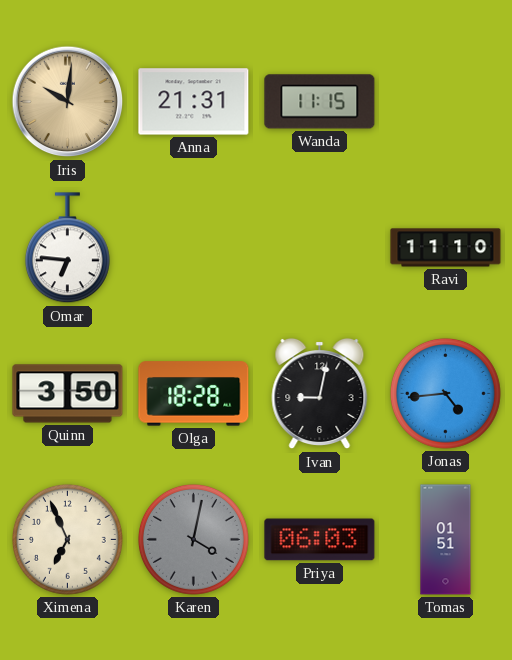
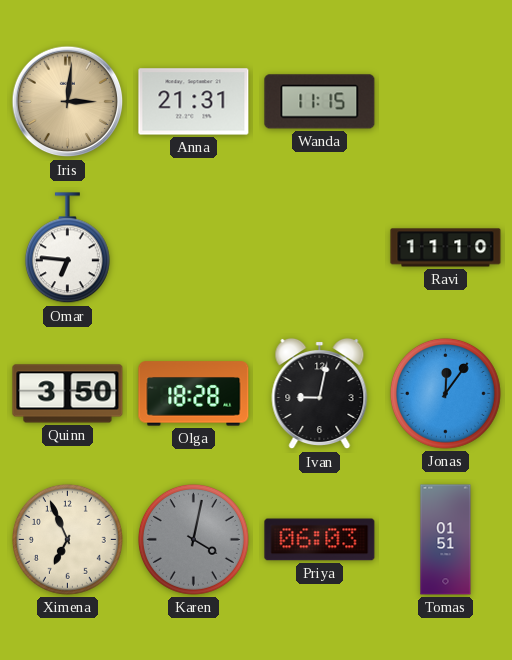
Iris: 10:01 -> 3:01 (68, 102)
Jonas: 4:44 -> 12:06 (445, 393)
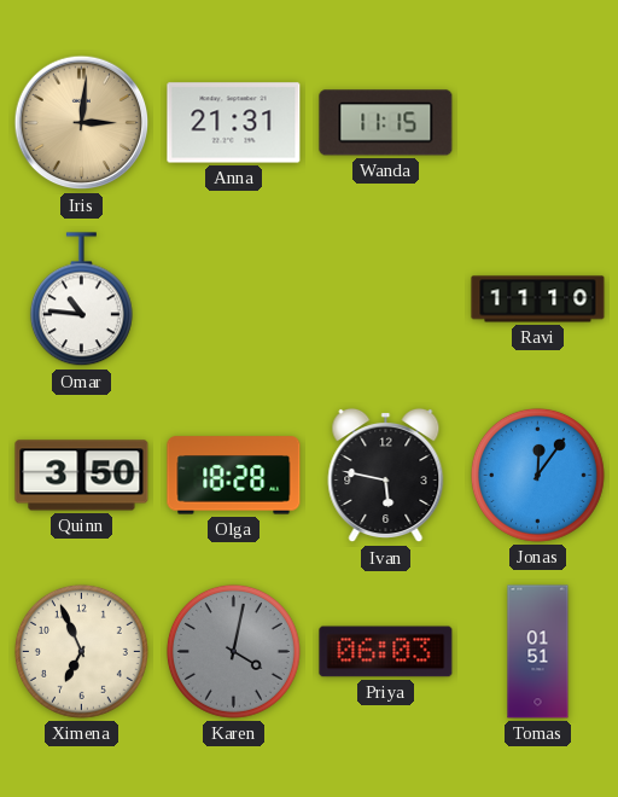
Omar: 6:46 -> 10:46 (81, 299)
Ivan: 9:02 -> 5:47 (386, 476)
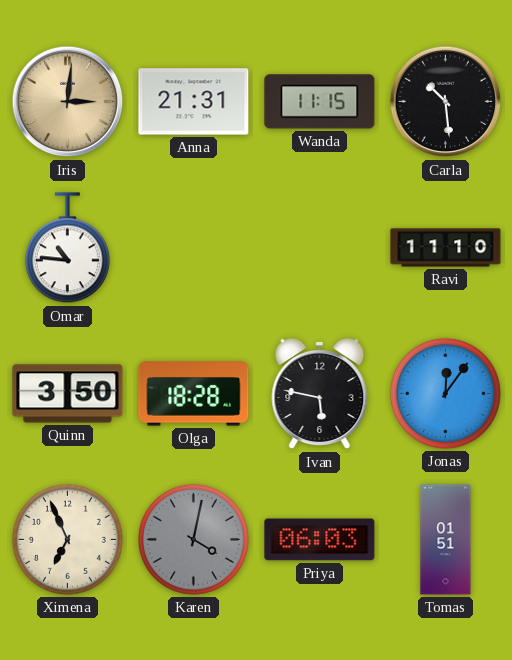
Carla: none -> 10:29 (446, 102)
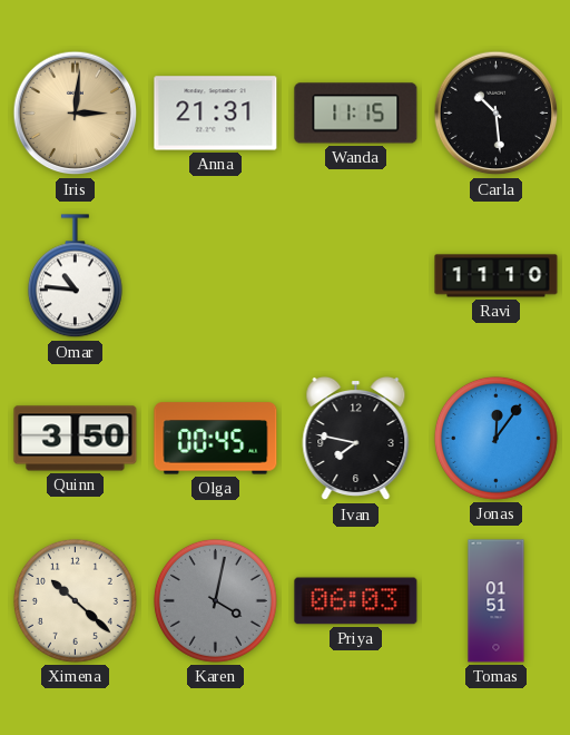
Olga: 18:28 -> 00:45 (216, 439)
Ivan: 5:47 -> 7:47 (356, 439)
Ximena: 6:56 -> 10:22 (75, 600)
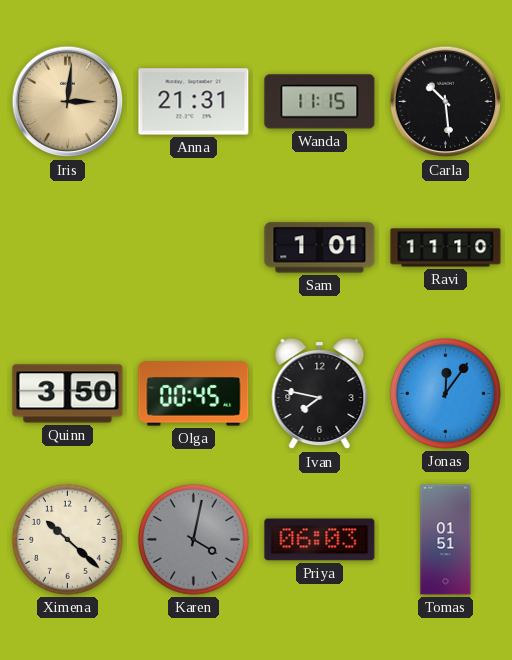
Omar: 10:46 -> none (75, 276)
Sam: none -> 1:01 (320, 248)
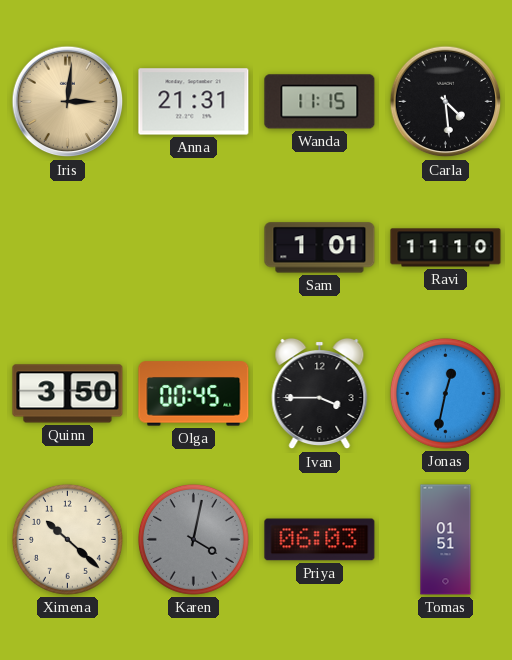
Carla: 10:29 -> 4:29 (446, 102)
Ivan: 7:47 -> 3:45 (320, 394)
Jonas: 12:06 -> 12:32 (445, 393)
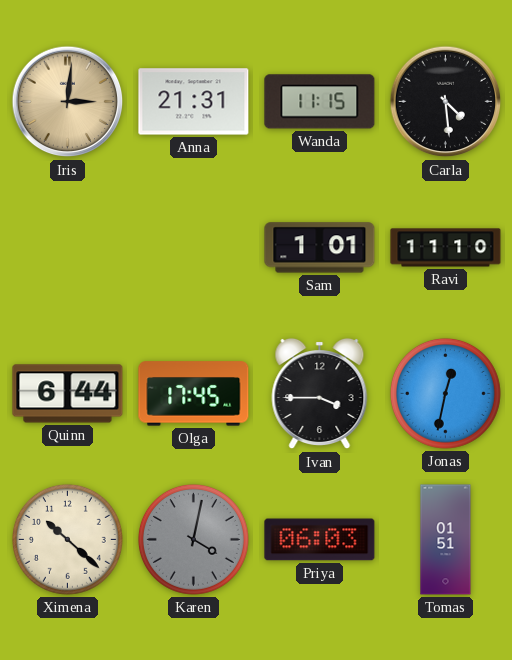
Quinn: 3:50 -> 6:44 (68, 394)
Olga: 00:45 -> 17:45 (194, 394)
